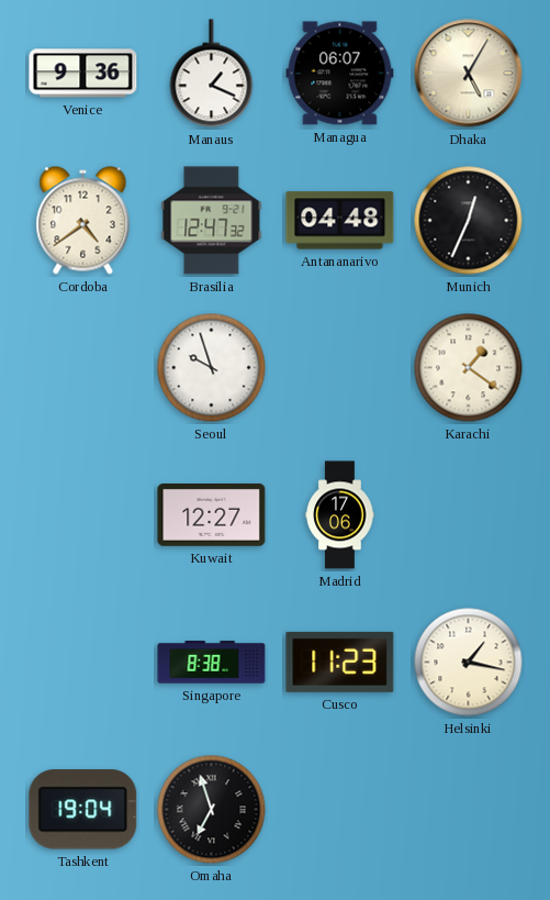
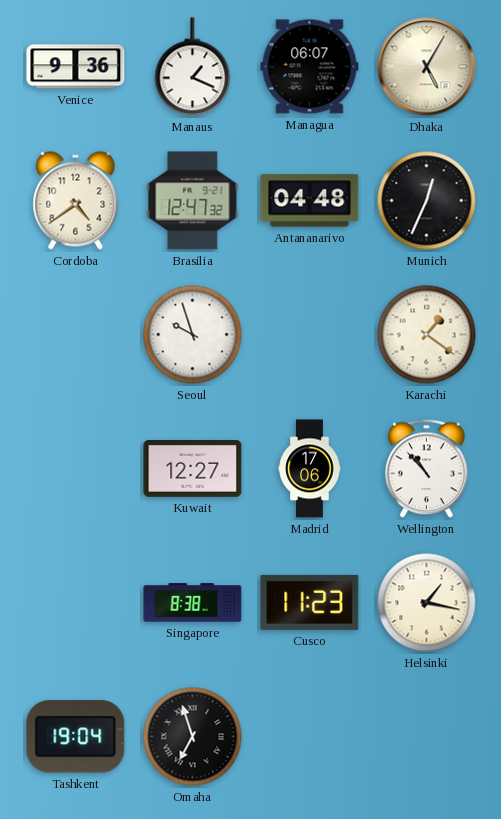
Wellington: none -> 10:53 (427, 469)
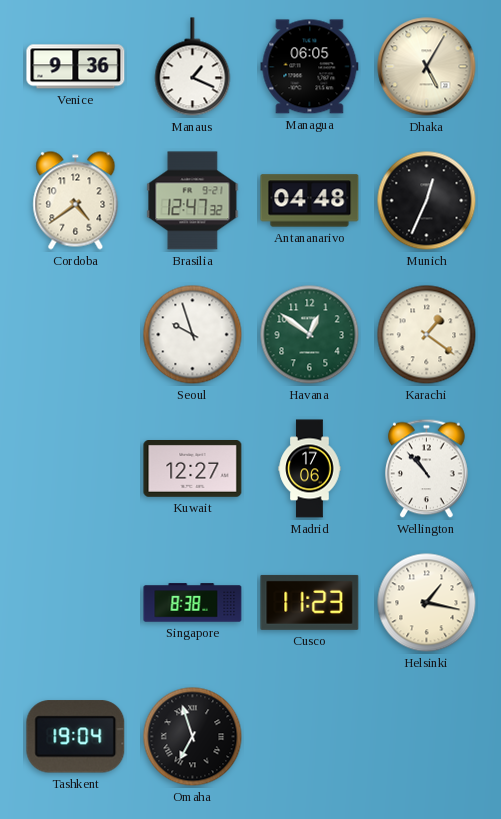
Managua: 06:07 -> 06:05 (310, 67)
Havana: none -> 12:51 (310, 335)
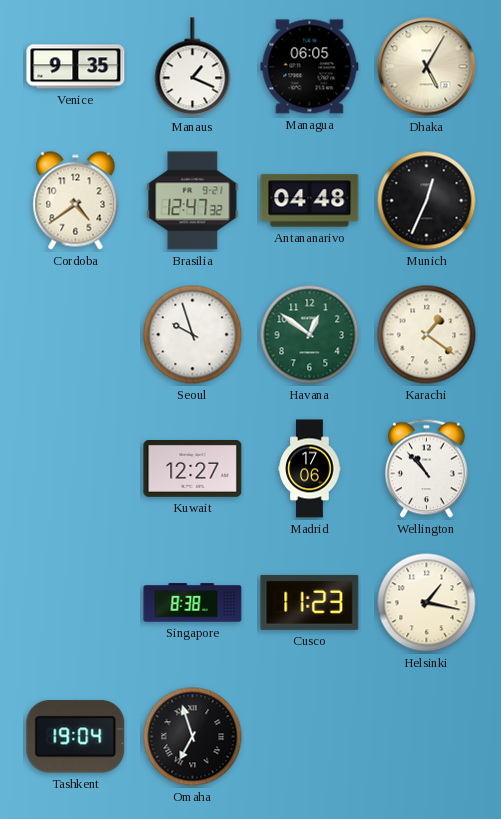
Venice: 9:36 -> 9:35 (76, 67)
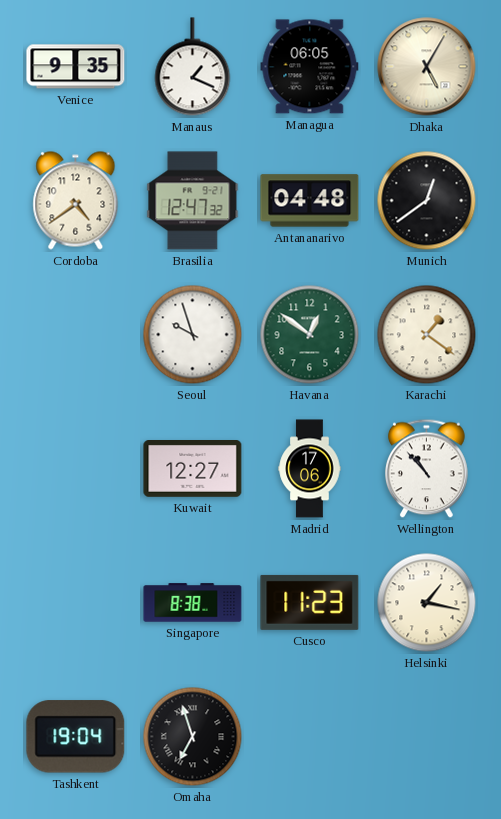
Munich: 12:34 -> 12:39 (427, 201)
